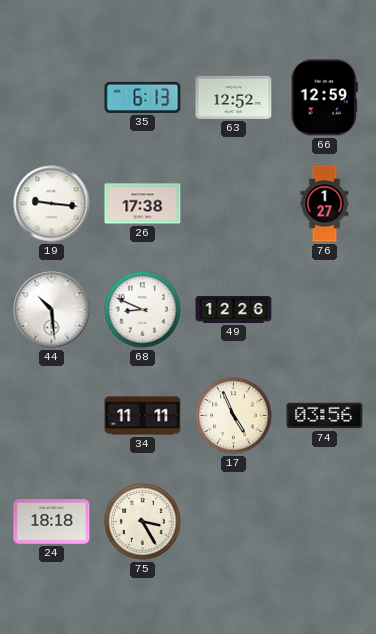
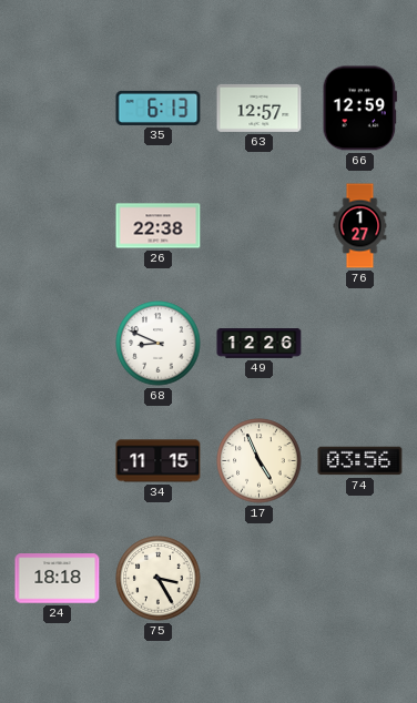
63: 12:52 -> 12:57 (260, 108)
19: 9:16 -> none (52, 204)
26: 17:38 -> 22:38 (159, 226)
44: 10:29 -> none (52, 310)
34: 11:11 -> 11:15 (159, 461)
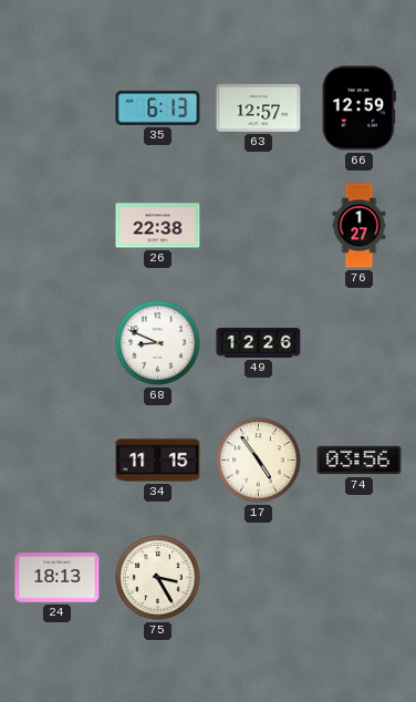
17: 4:56 -> 4:54 (259, 461)
24: 18:18 -> 18:13 (58, 578)
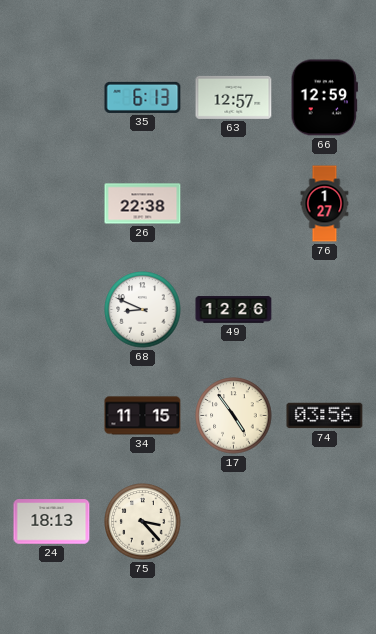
75: 3:25 -> 3:23 (143, 522)
